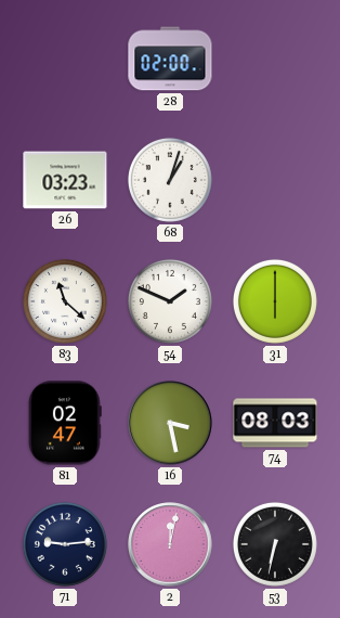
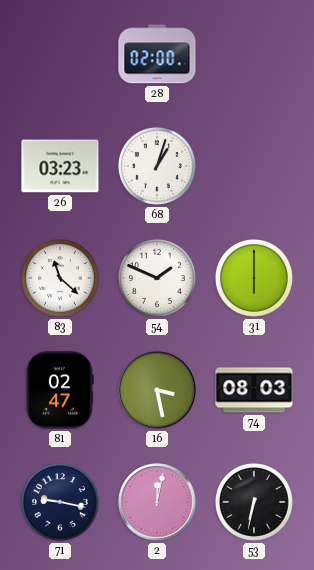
71: 9:14 -> 9:17 (60, 502)
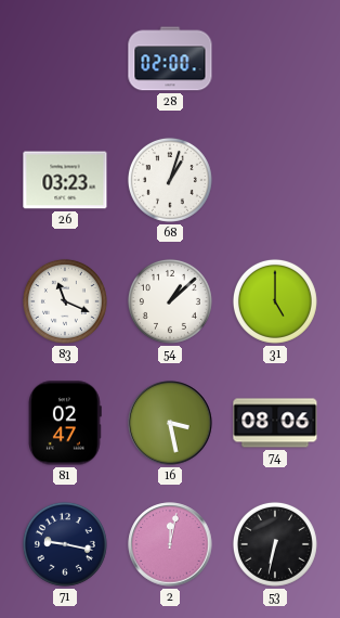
83: 11:22 -> 11:19 (65, 301)
54: 1:49 -> 1:08 (170, 301)
31: 6:00 -> 5:00 (275, 301)
74: 08:03 -> 08:06 (275, 423)
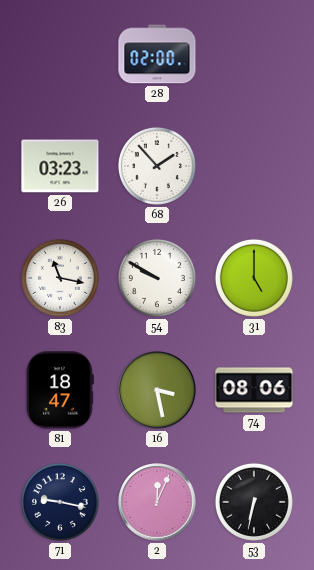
68: 1:03 -> 1:53 (157, 166)
83: 11:19 -> 11:17 (60, 278)
54: 1:08 -> 9:50 (157, 278)
81: 02:47 -> 18:47 (61, 390)
2: 12:02 -> 12:04 (157, 502)
